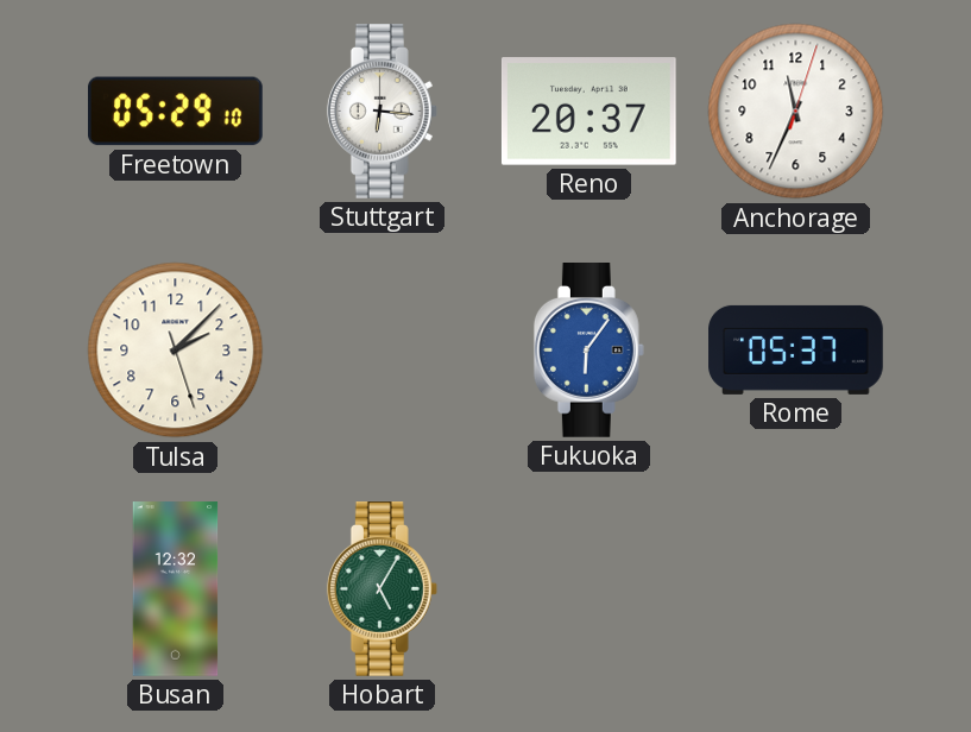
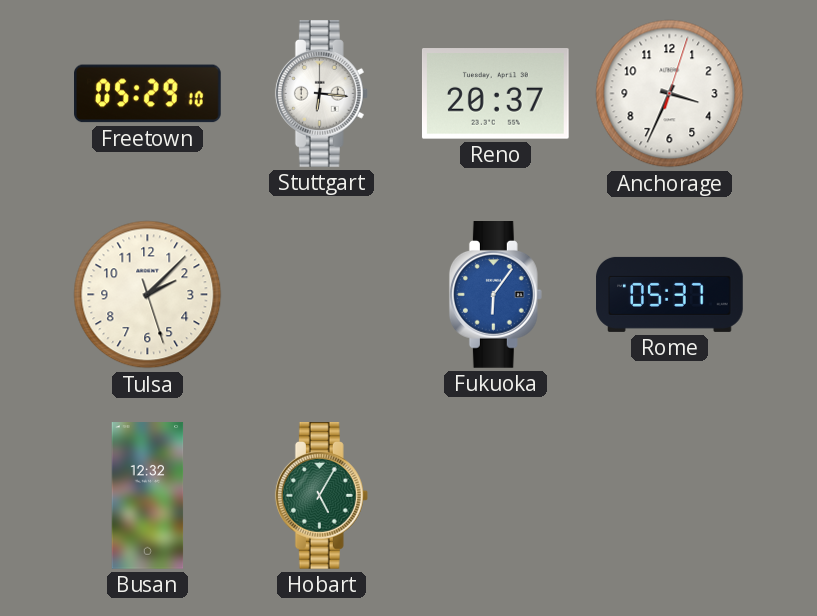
Anchorage: 11:34 -> 3:34 (670, 94)
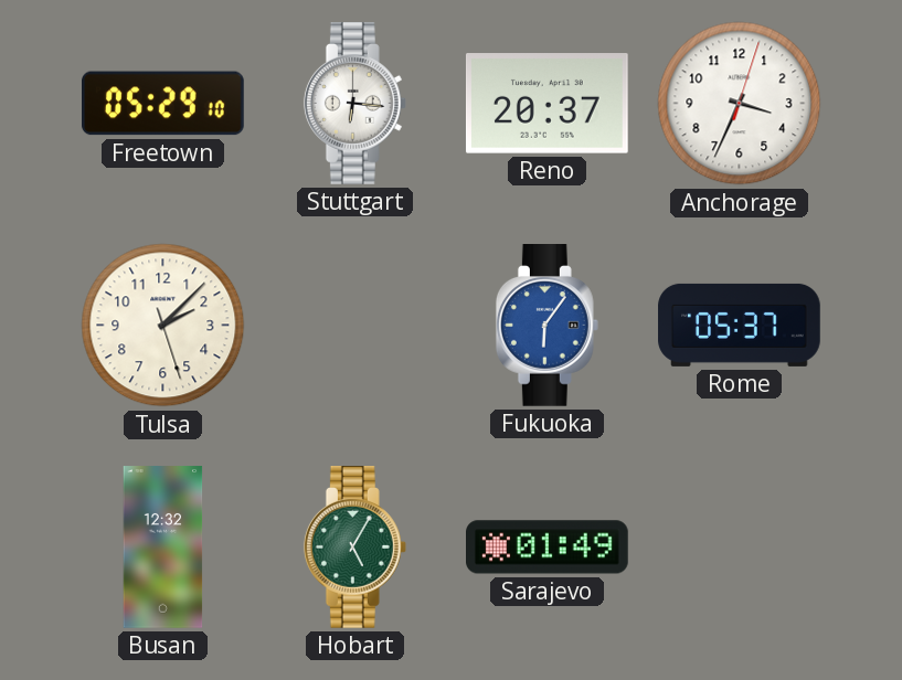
Sarajevo: none -> 01:49 (548, 548)
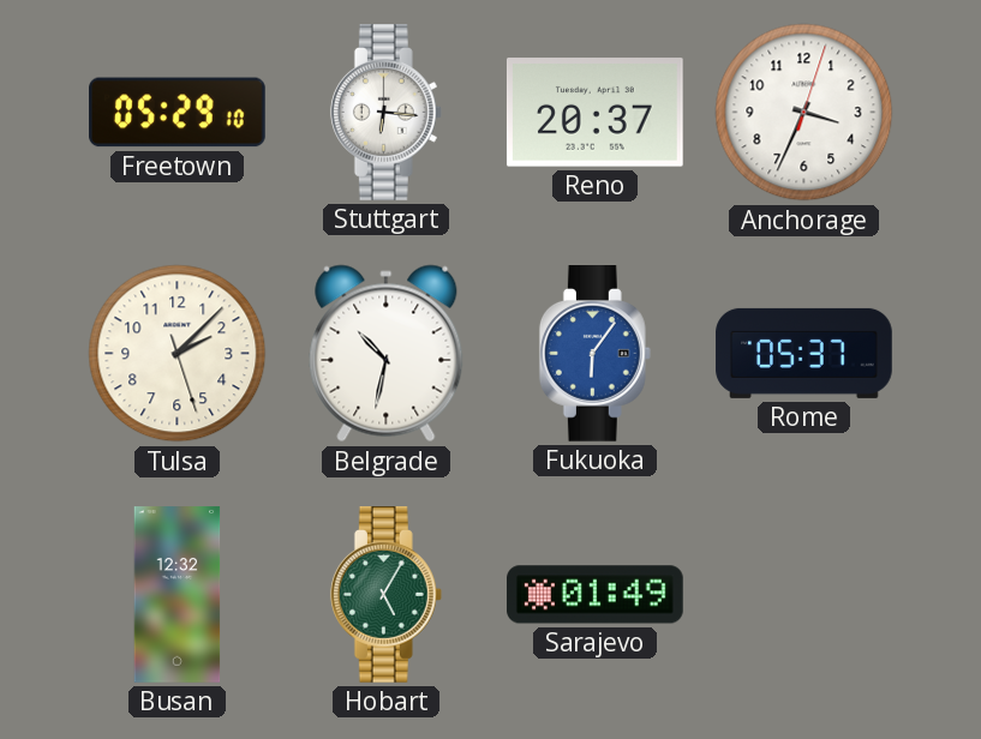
Belgrade: none -> 10:32 (387, 354)
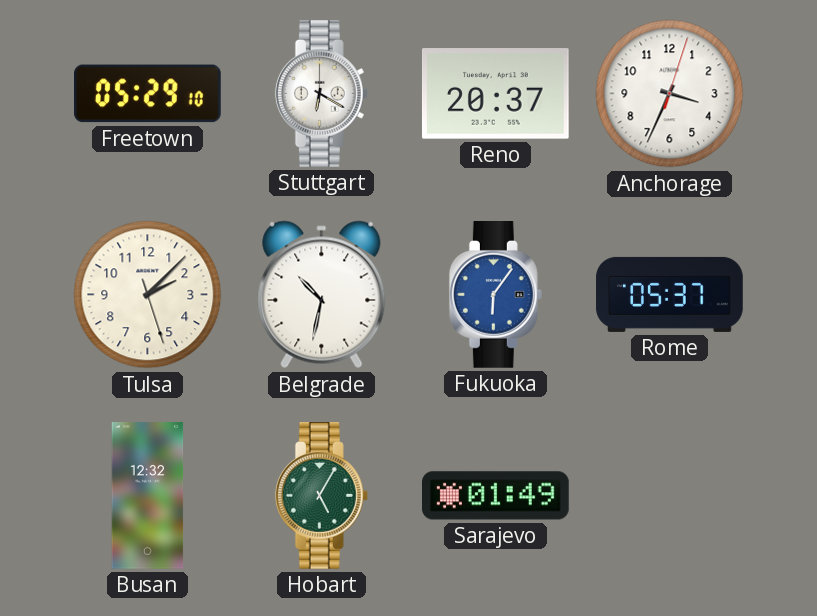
Stuttgart: 6:16 -> 6:20 (321, 94)
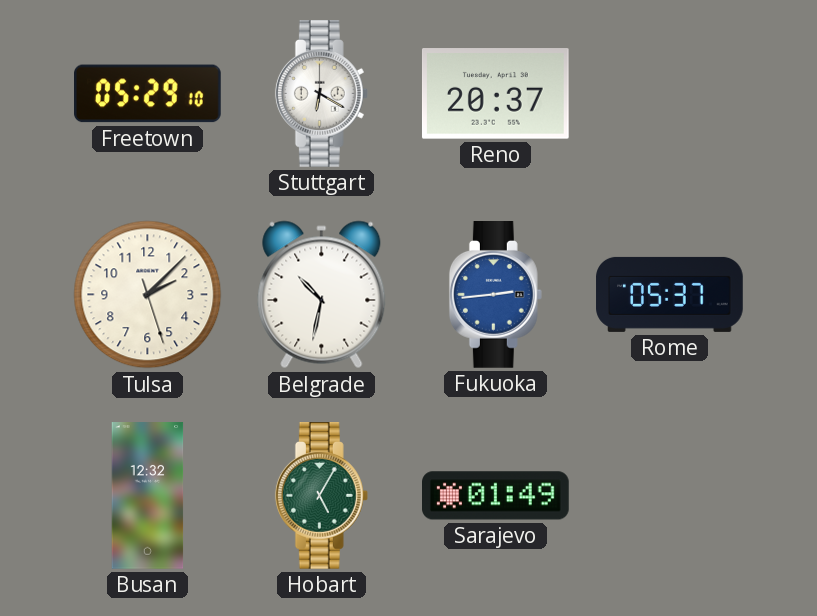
Anchorage: 3:34 -> none (670, 94)
Fukuoka: 6:06 -> 2:44 (495, 295)
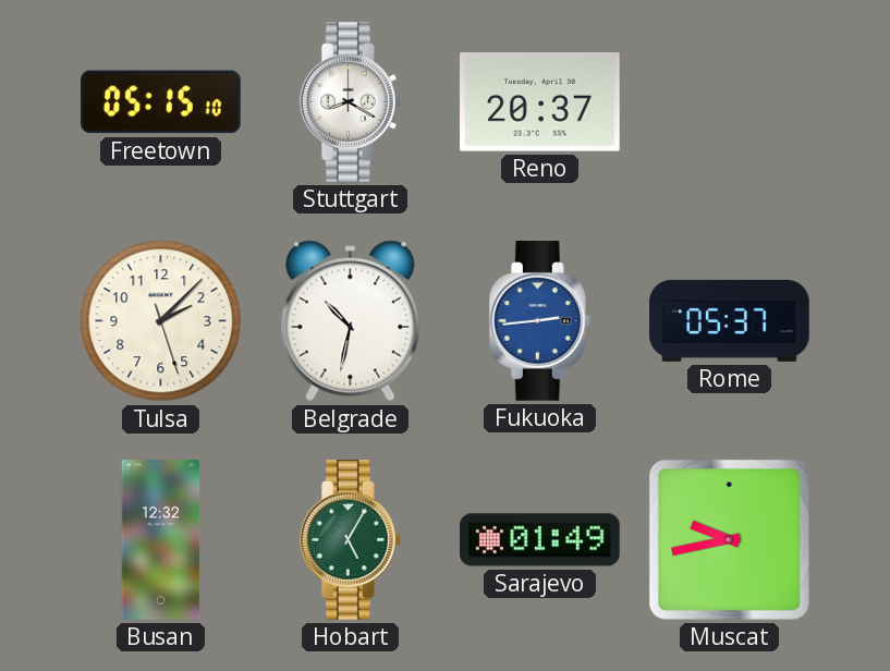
Freetown: 05:29 -> 05:15 (161, 102)
Stuttgart: 6:20 -> 8:20 (350, 102)
Muscat: none -> 9:43 (729, 539)
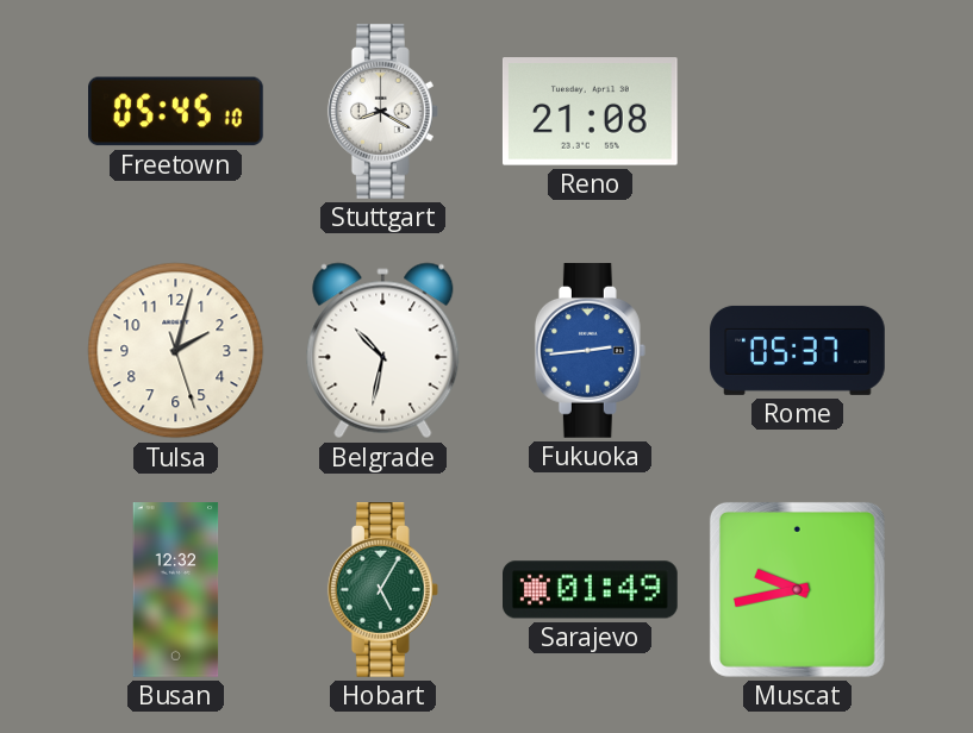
Freetown: 05:15 -> 05:45 (176, 112)
Reno: 20:37 -> 21:08 (590, 112)
Tulsa: 2:07 -> 2:02 (176, 351)
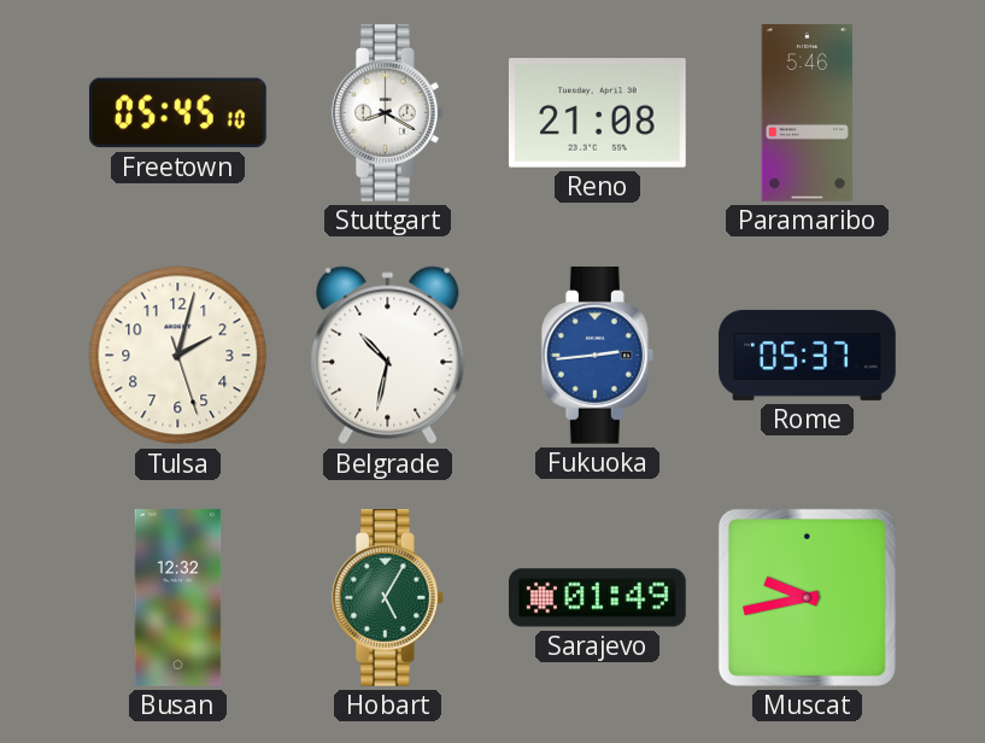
Paramaribo: none -> 5:46 (807, 113)
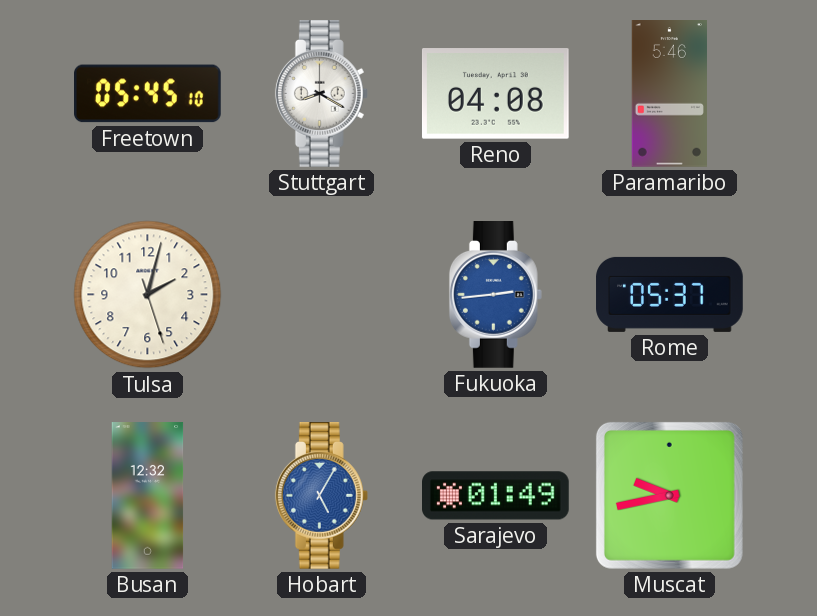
Reno: 21:08 -> 04:08 (495, 94)
Belgrade: 10:32 -> none (388, 356)
Hobart dial: green -> blue (321, 496)
